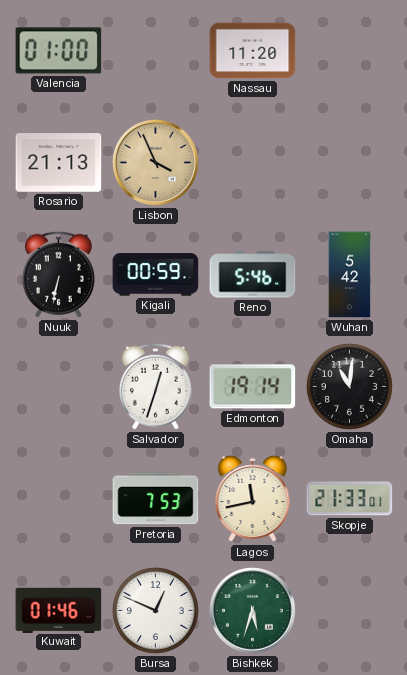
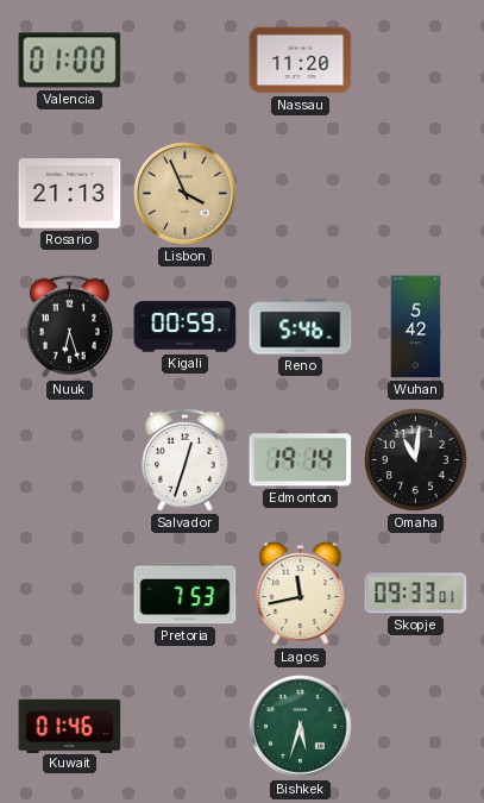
Nuuk: 6:32 -> 6:27 (69, 326)
Skopje: 21:33 -> 09:33 (416, 594)
Bursa: 12:49 -> none (155, 610)
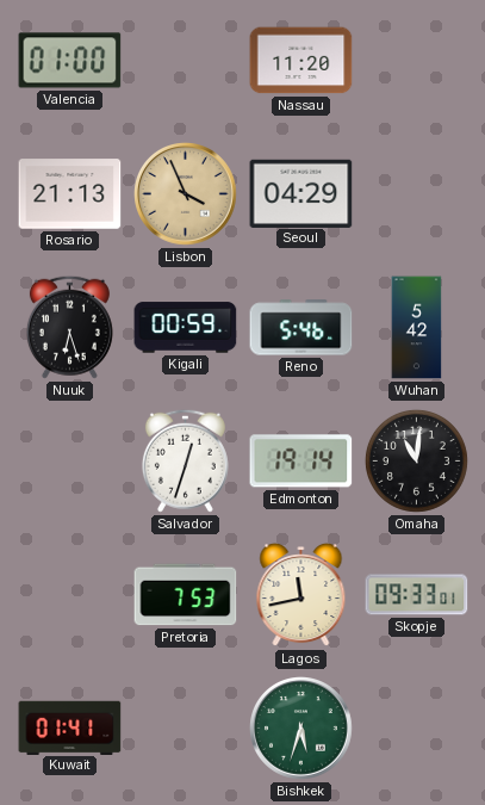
Seoul: none -> 04:29 (301, 193)
Kuwait: 01:46 -> 01:41 (70, 727)
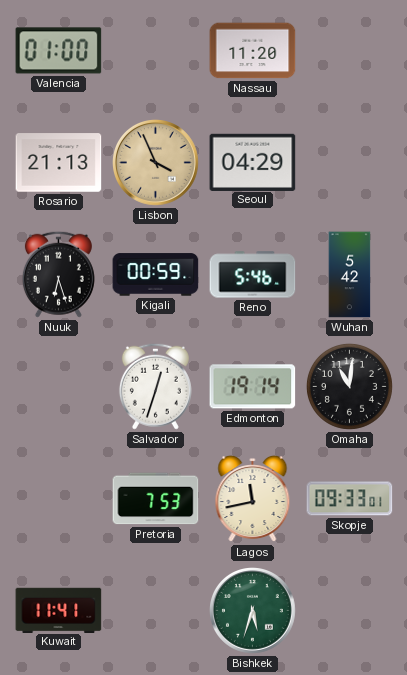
Kuwait: 01:41 -> 11:41 (59, 610)
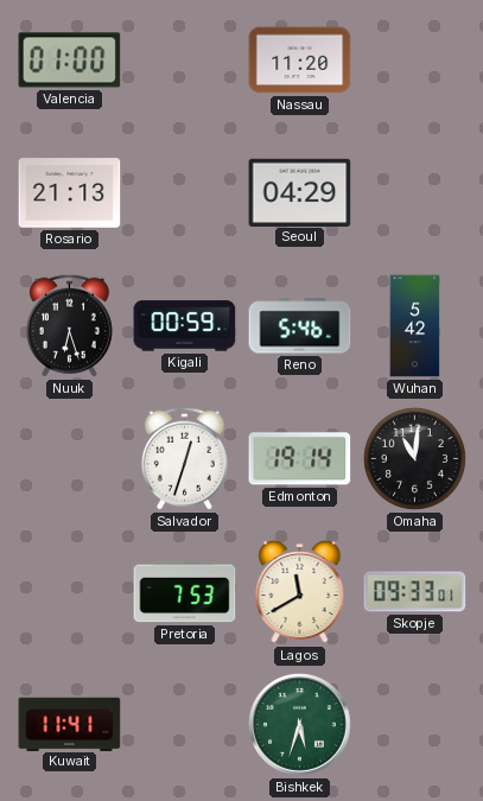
Lisbon: 3:56 -> none (156, 163)
Lagos: 11:43 -> 11:40 (300, 592)
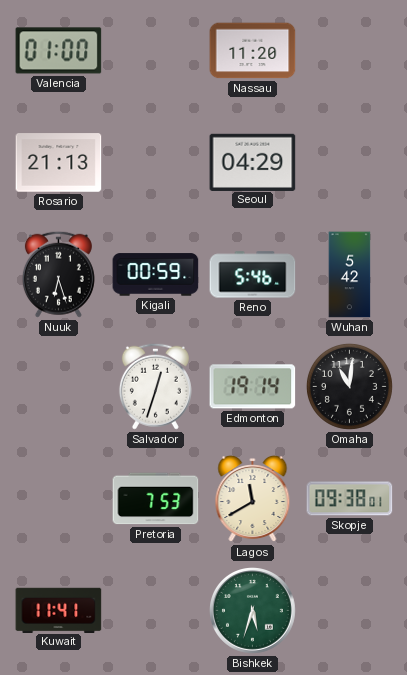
Skopje: 09:33 -> 09:38 (350, 499)
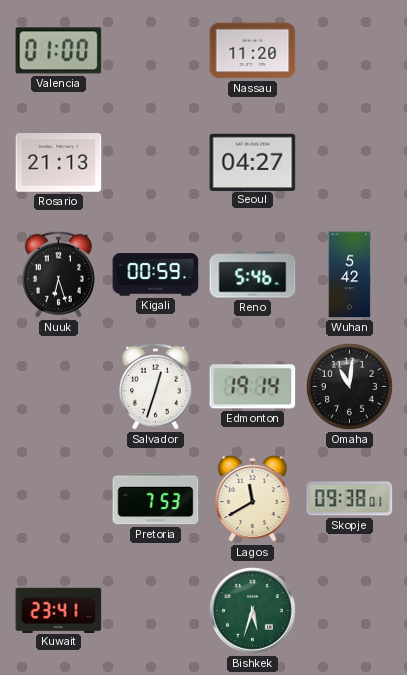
Seoul: 04:29 -> 04:27 (253, 162)
Kuwait: 11:41 -> 23:41 (59, 610)
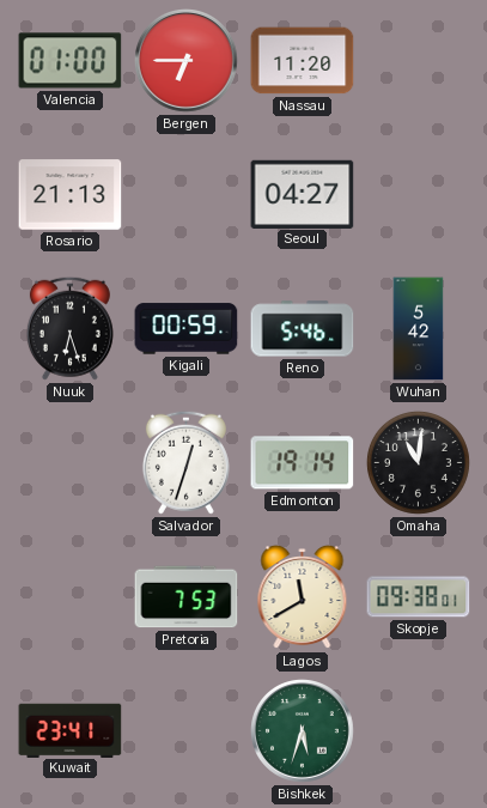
Bergen: none -> 6:45 (187, 61)
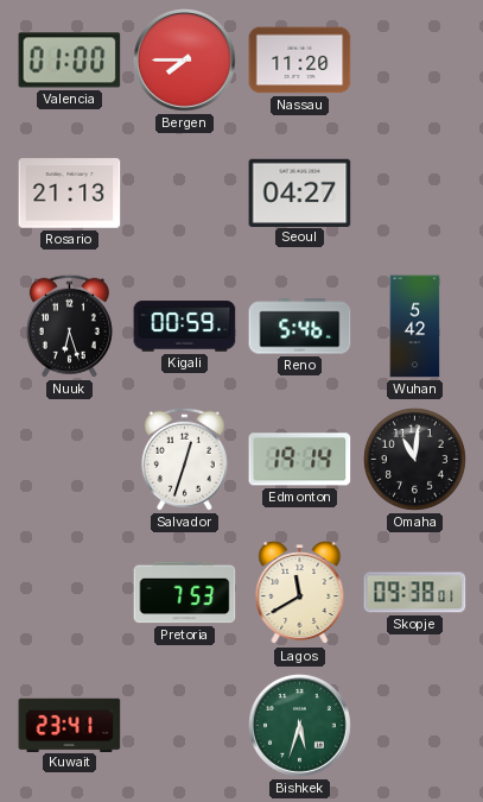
Bergen: 6:45 -> 7:45 (185, 61)
